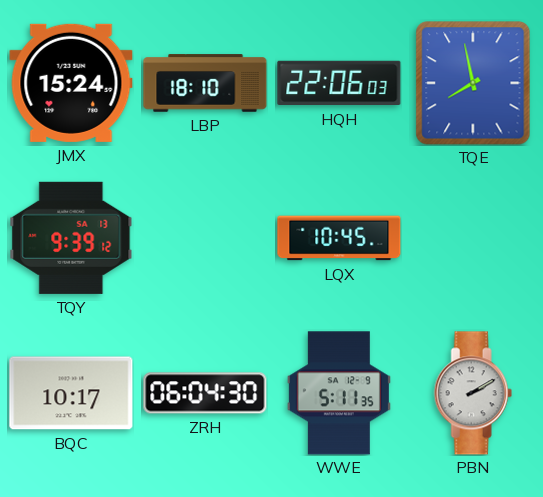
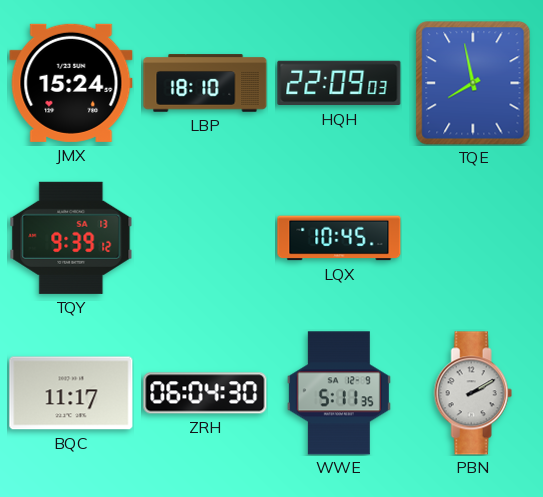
HQH: 22:06 -> 22:09 (339, 83)
BQC: 10:17 -> 11:17 (71, 393)
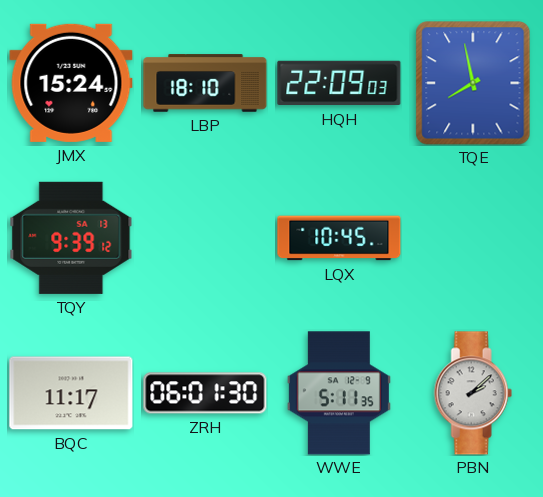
ZRH: 06:04 -> 06:01 (205, 393)
PBN: 2:10 -> 2:08 (473, 393)
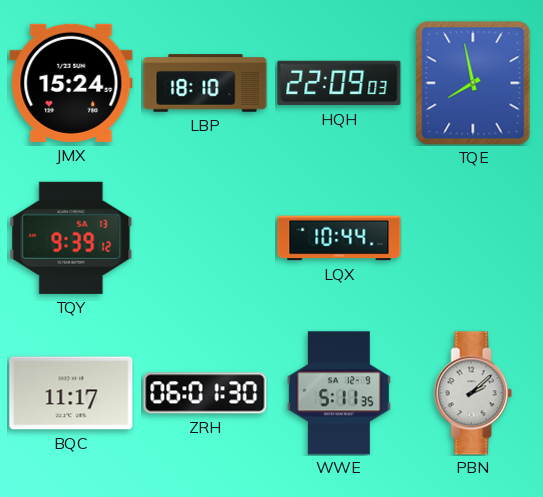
LQX: 10:45 -> 10:44 (339, 238)
